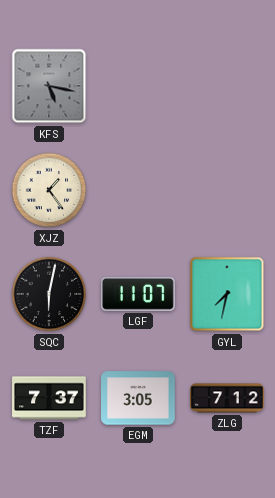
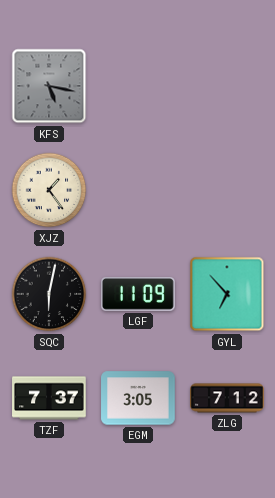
LGF: 11:07 -> 11:09 (139, 295)
GYL: 7:32 -> 6:53 (227, 294)
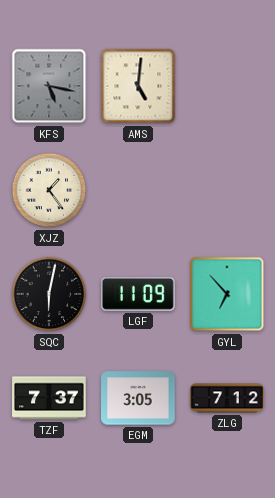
AMS: none -> 5:01 (138, 86)
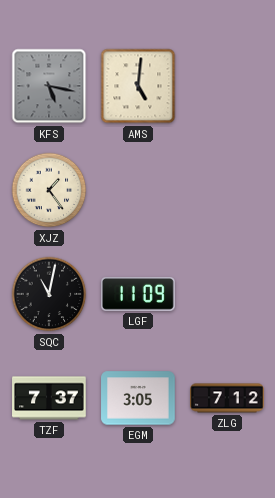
SQC: 6:02 -> 11:02 (49, 294)
GYL: 6:53 -> none (227, 294)
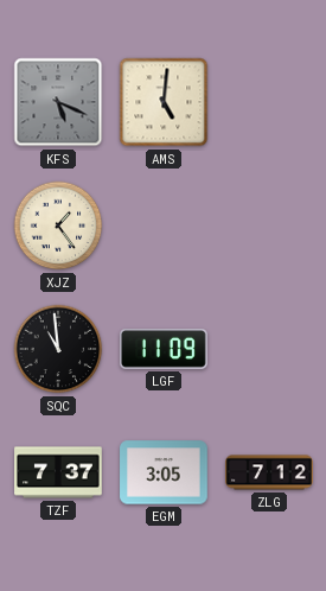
KFS: 5:17 -> 5:19 (58, 102)
SQC: 11:02 -> 10:59 (58, 349)
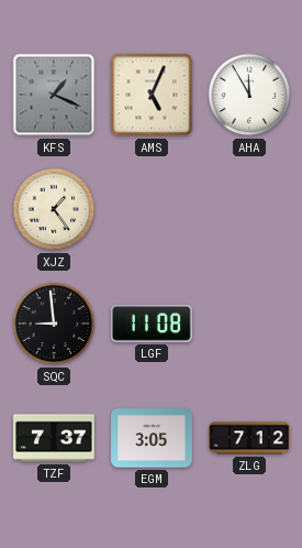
KFS: 5:19 -> 1:19 (54, 95)
AMS: 5:01 -> 5:04 (152, 95)
AHA: none -> 11:55 (249, 95)
SQC: 10:59 -> 8:59 (54, 324)
LGF: 11:09 -> 11:08 (153, 325)
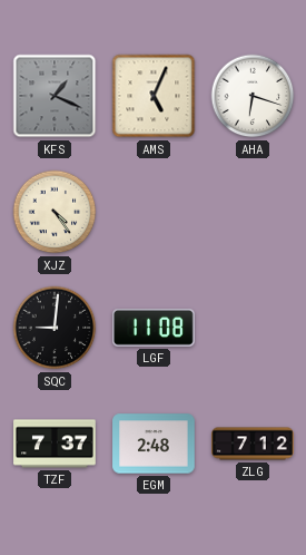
AHA: 11:55 -> 6:18 (253, 96)
XJZ: 1:24 -> 4:24 (55, 212)
SQC: 8:59 -> 9:01 (55, 328)
EGM: 3:05 -> 2:48 (154, 444)
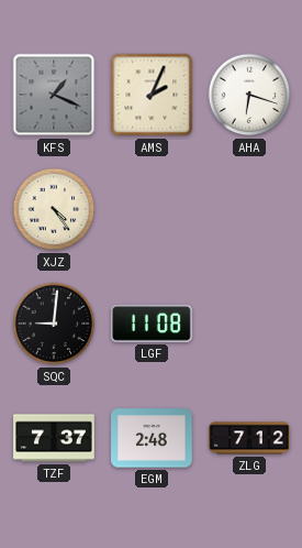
AMS: 5:04 -> 2:04 (152, 95)
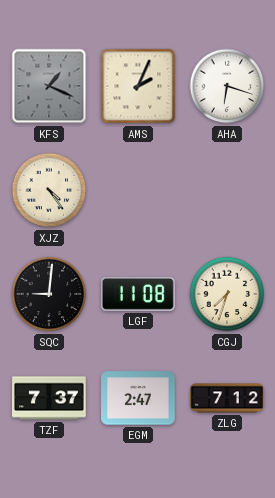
CGJ: none -> 7:33 (227, 294)
EGM: 2:48 -> 2:47 (138, 398)
